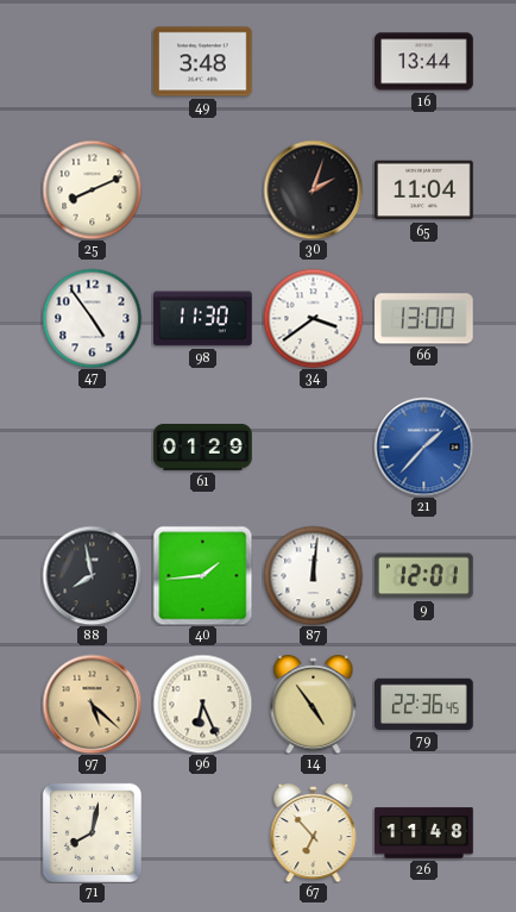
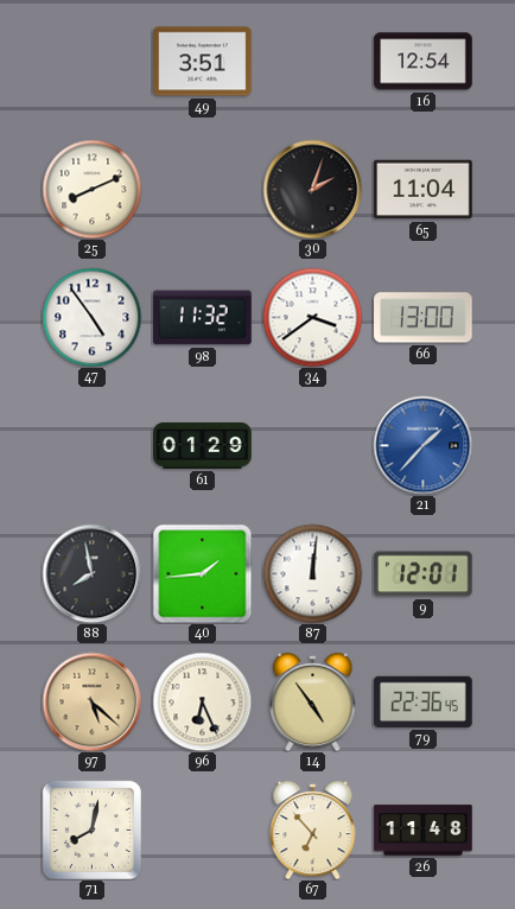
49: 3:48 -> 3:51 (203, 62)
16: 13:44 -> 12:54 (424, 62)
98: 11:30 -> 11:32 (203, 318)
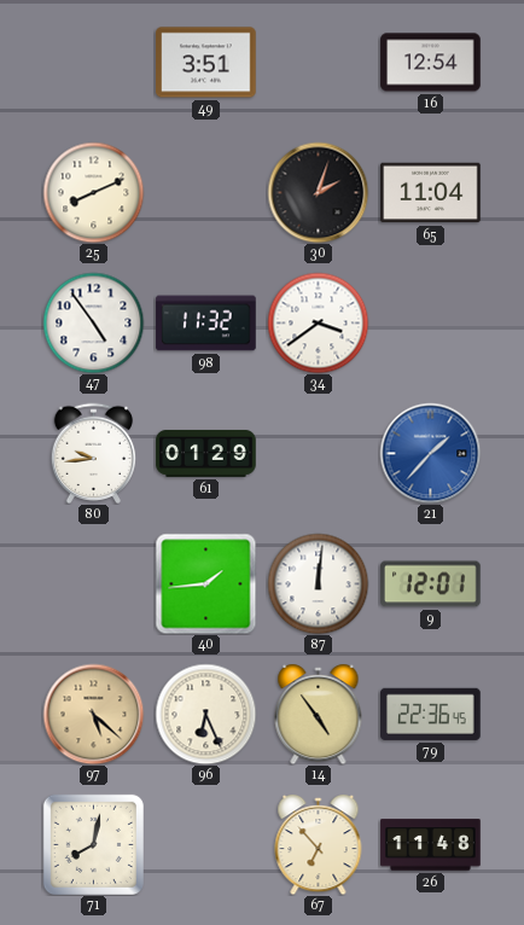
66: 13:00 -> none (424, 318)
80: none -> 9:44 (94, 453)
88: 7:58 -> none (91, 573)
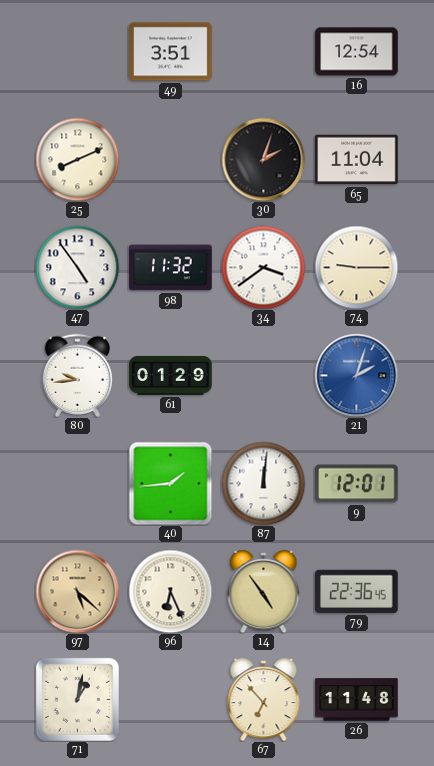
74: none -> 9:15 (356, 267)
21: 1:37 -> 2:03 (356, 375)
71: 8:02 -> 1:02 (77, 699)
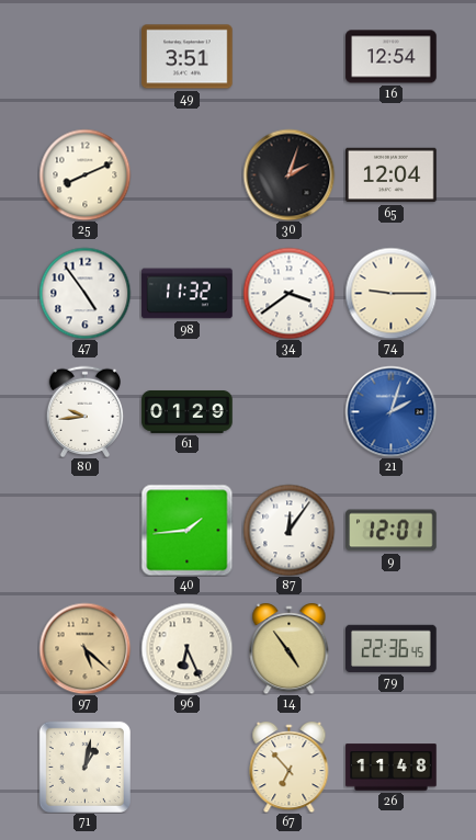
65: 11:04 -> 12:04 (392, 175)
87: 12:01 -> 12:06 (288, 530)
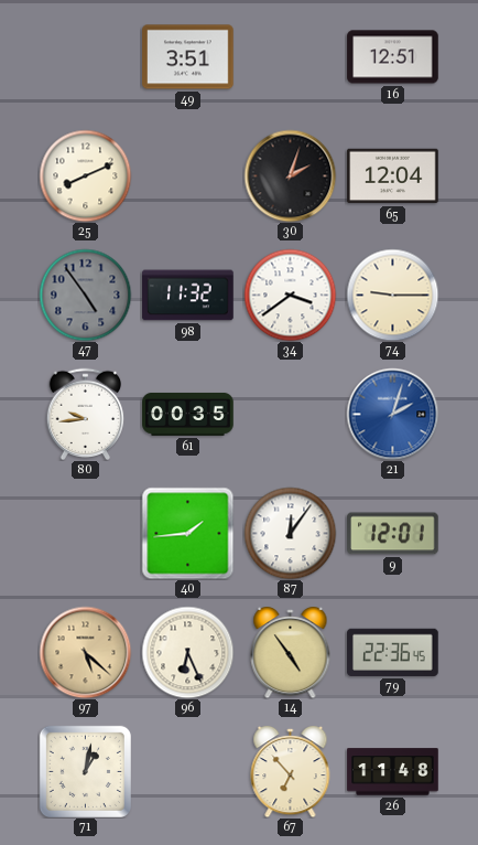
16: 12:54 -> 12:51 (393, 57)
47 dial: white -> grey (85, 295)
61: 01:29 -> 00:35 (188, 414)
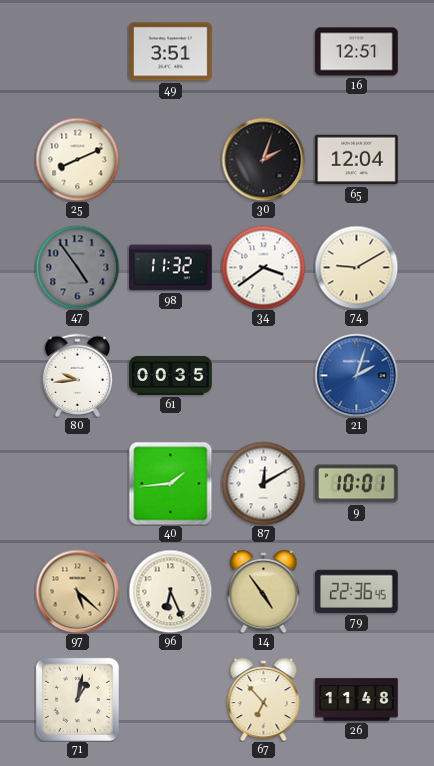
74: 9:15 -> 9:10 (356, 267)
87: 12:06 -> 12:10 (263, 483)
9: 12:01 -> 10:01 (357, 484)
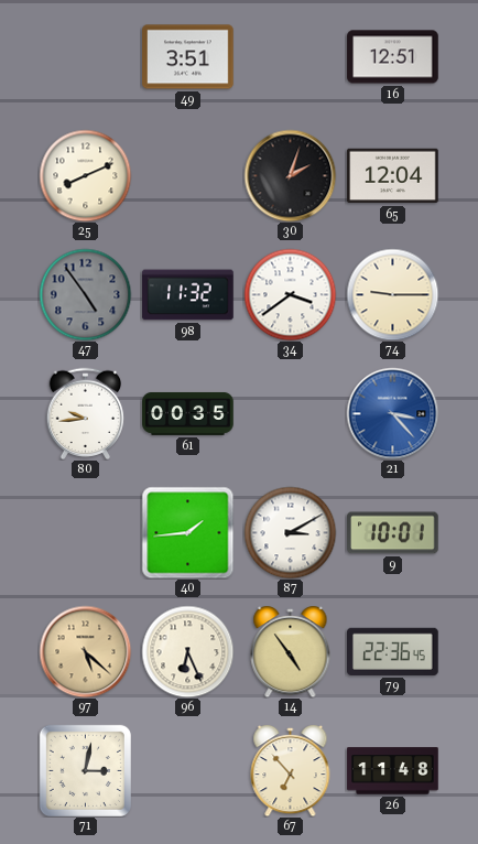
74: 9:10 -> 9:15 (392, 294)
21: 2:03 -> 3:23 (392, 413)
87: 12:10 -> 3:10 (290, 532)
71: 1:02 -> 3:02 (85, 770)
